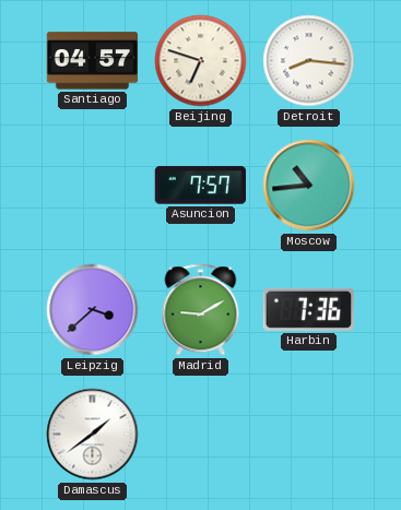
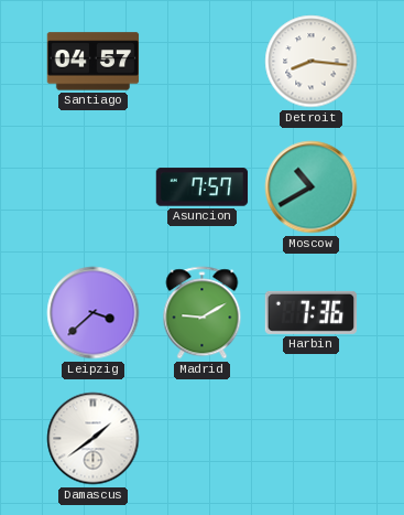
Beijing: 6:48 -> none (201, 61)
Moscow: 10:44 -> 10:40 (312, 187)
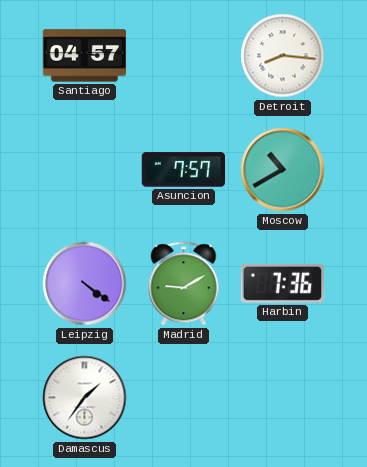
Leipzig: 3:38 -> 4:21 (85, 284)
Damascus: 1:39 -> 1:36 (85, 398)
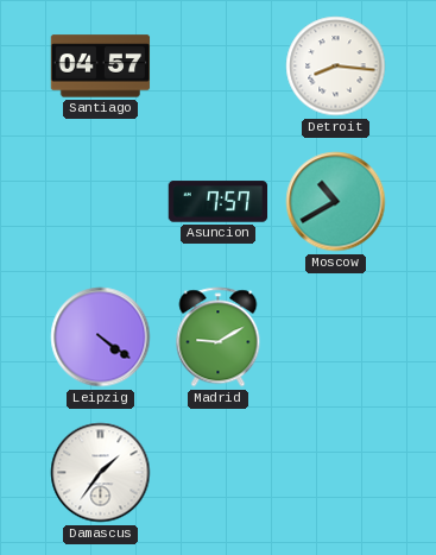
Harbin: 7:36 -> none (283, 283)
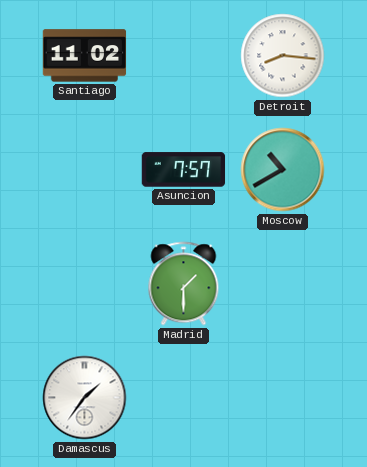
Santiago: 04:57 -> 11:02 (85, 56)
Leipzig: 4:21 -> none (101, 338)
Madrid: 9:10 -> 1:30 (184, 284)
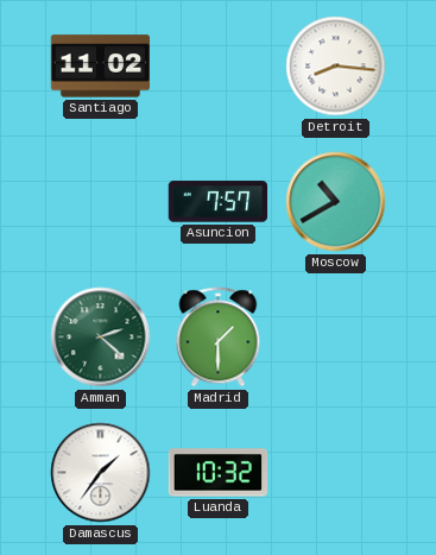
Amman: none -> 2:22 (101, 338)
Luanda: none -> 10:32 (219, 473)
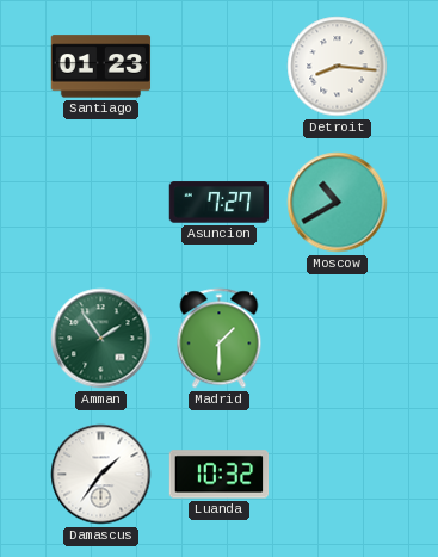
Santiago: 11:02 -> 01:23 (101, 67)
Asuncion: 7:57 -> 7:27 (220, 203)
Amman: 2:22 -> 1:54 (101, 339)
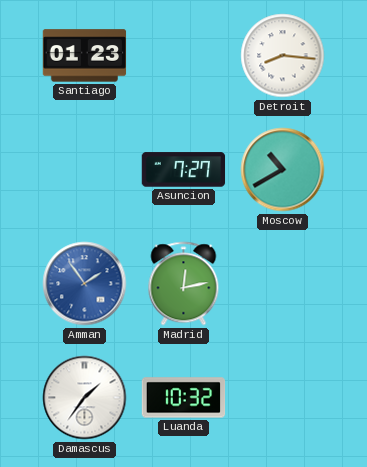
Amman dial: green -> blue (85, 284)
Madrid: 1:30 -> 12:13 (184, 284)
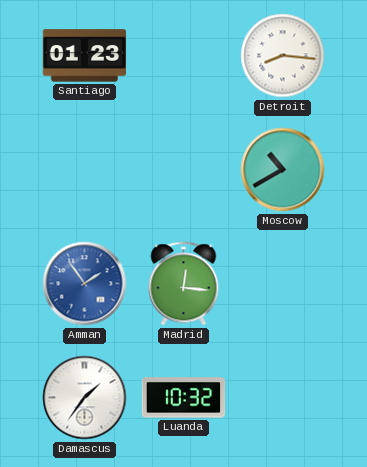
Asuncion: 7:27 -> none (184, 170)
Madrid: 12:13 -> 12:16 (184, 284)
